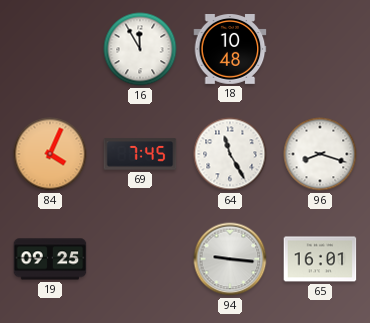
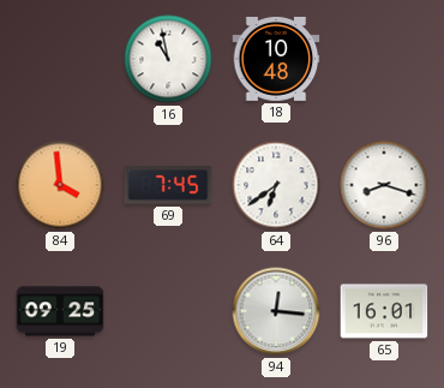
16: 11:55 -> 10:58 (168, 59)
84: 4:04 -> 3:59 (60, 185)
64: 11:25 -> 6:39 (276, 185)
94: 9:16 -> 12:16 (276, 311)
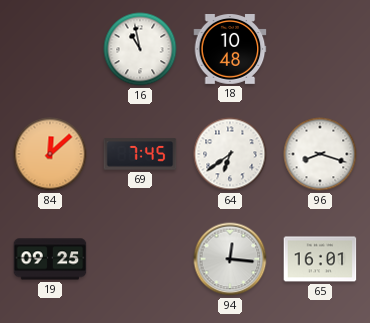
84: 3:59 -> 12:08 (50, 154)
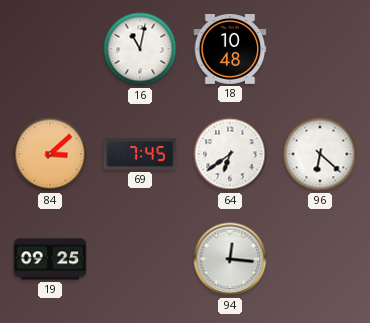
16: 10:58 -> 11:02 (140, 49)
84: 12:08 -> 3:08 (50, 154)
96: 8:18 -> 6:22 (320, 154)
65: 16:01 -> none (320, 259)
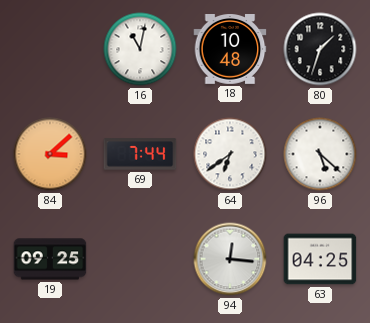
80: none -> 1:33 (320, 49)
69: 7:45 -> 7:44 (140, 154)
96: 6:22 -> 5:22 (320, 154)
63: none -> 04:25 (320, 259)
